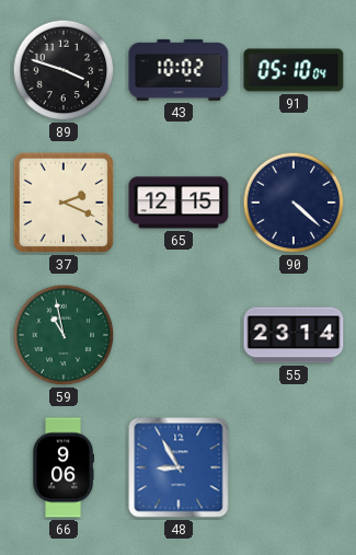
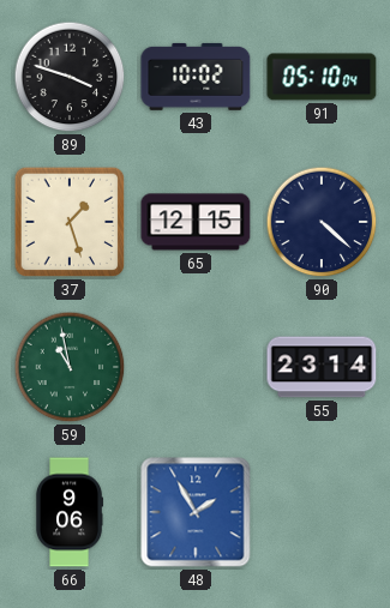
37: 2:19 -> 1:27 (70, 222)
48: 8:55 -> 1:55 (196, 512)
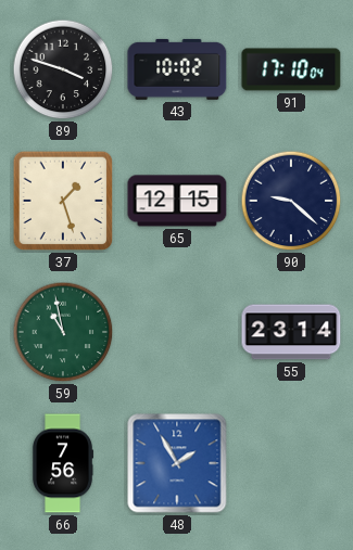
91: 05:10 -> 17:10 (291, 69)
90: 4:22 -> 9:22 (291, 201)
66: 9:06 -> 7:56 (62, 463)
